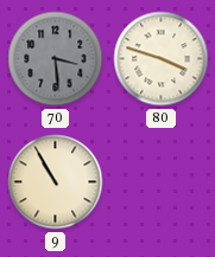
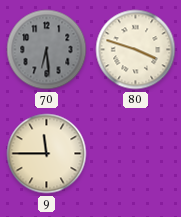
70: 3:29 -> 6:29 (47, 50)
9: 10:55 -> 11:45 (47, 154)
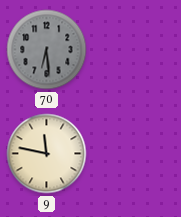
80: 3:48 -> none (136, 50)
9: 11:45 -> 11:47 (47, 154)
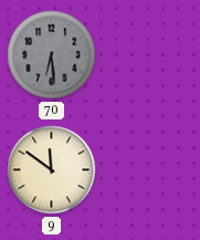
9: 11:47 -> 11:51 (52, 170)
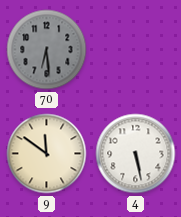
4: none -> 5:28 (136, 154)
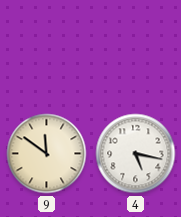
70: 6:29 -> none (47, 50)
4: 5:28 -> 5:17 (136, 154)
